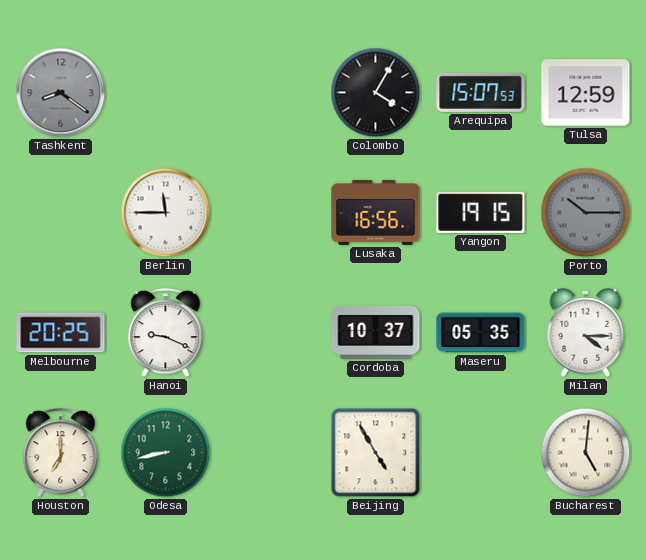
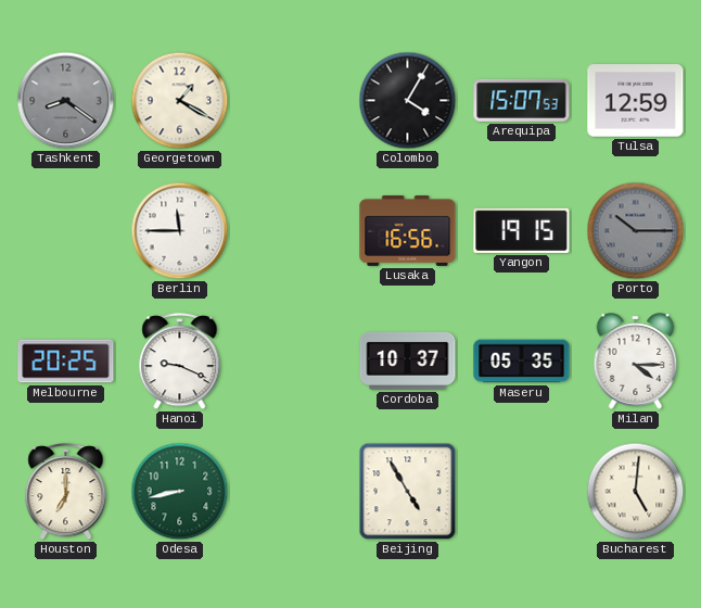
Georgetown: none -> 1:20 (180, 101)
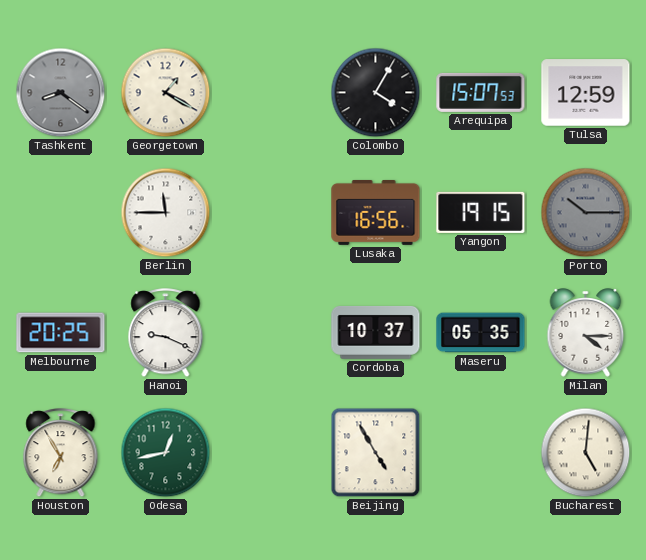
Houston: 7:00 -> 6:55 (61, 453)
Odesa: 8:43 -> 12:43 (166, 453)
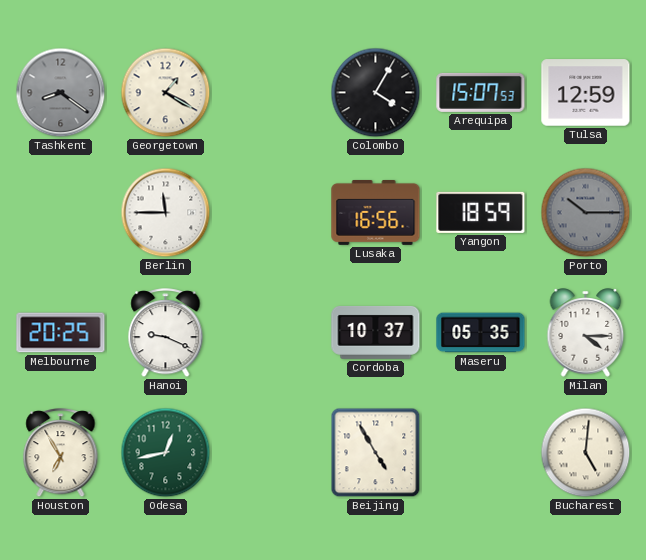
Yangon: 19:15 -> 18:59 (481, 212)
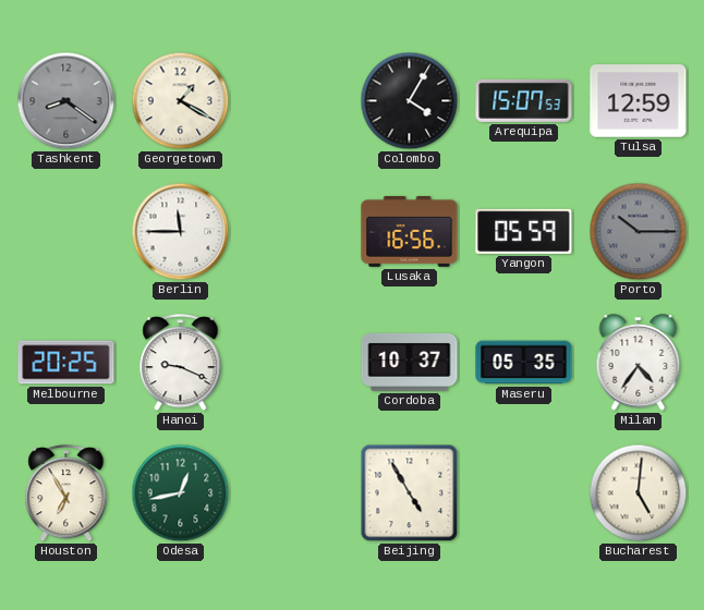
Yangon: 18:59 -> 05:59 (524, 231)
Milan: 4:15 -> 4:36 (639, 363)
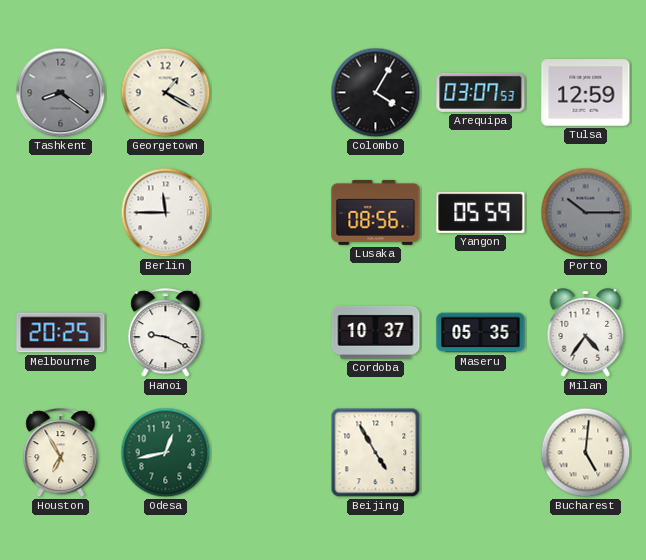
Arequipa: 15:07 -> 03:07 (481, 92)
Lusaka: 16:56 -> 08:56 (376, 212)
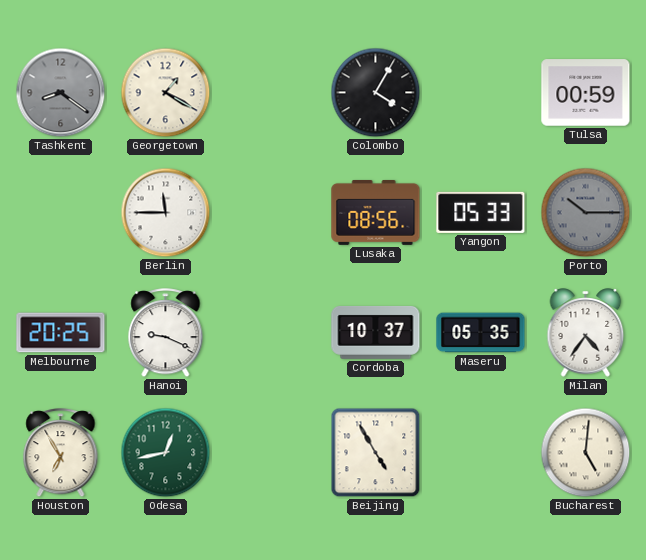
Arequipa: 03:07 -> none (481, 92)
Tulsa: 12:59 -> 00:59 (586, 93)
Yangon: 05:59 -> 05:33 (481, 212)
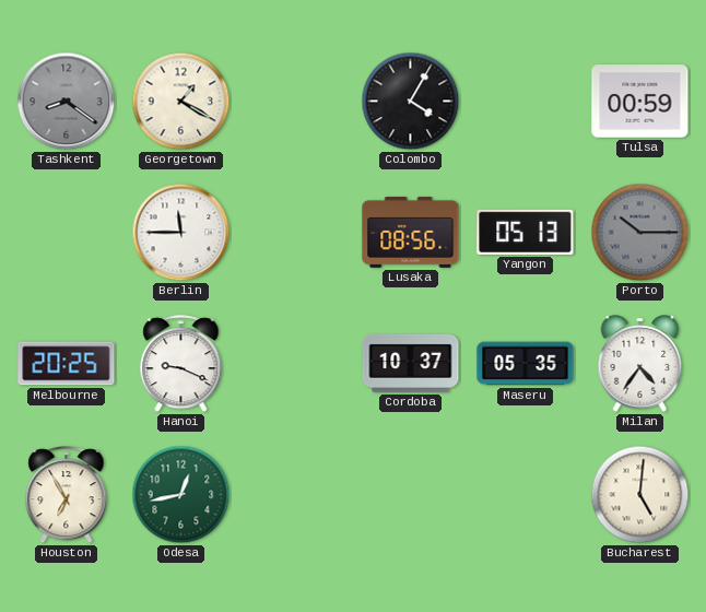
Yangon: 05:33 -> 05:13 (526, 232)
Beijing: 4:55 -> none (376, 453)
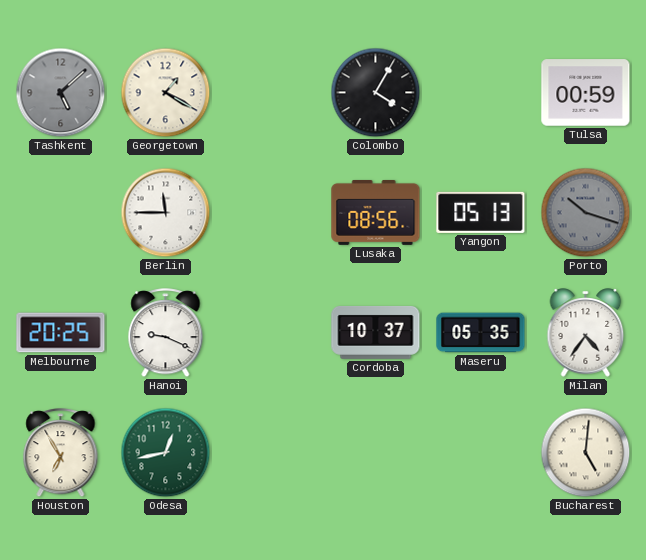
Tashkent: 8:21 -> 5:08 (61, 93)
Porto: 10:15 -> 10:18 (586, 213)
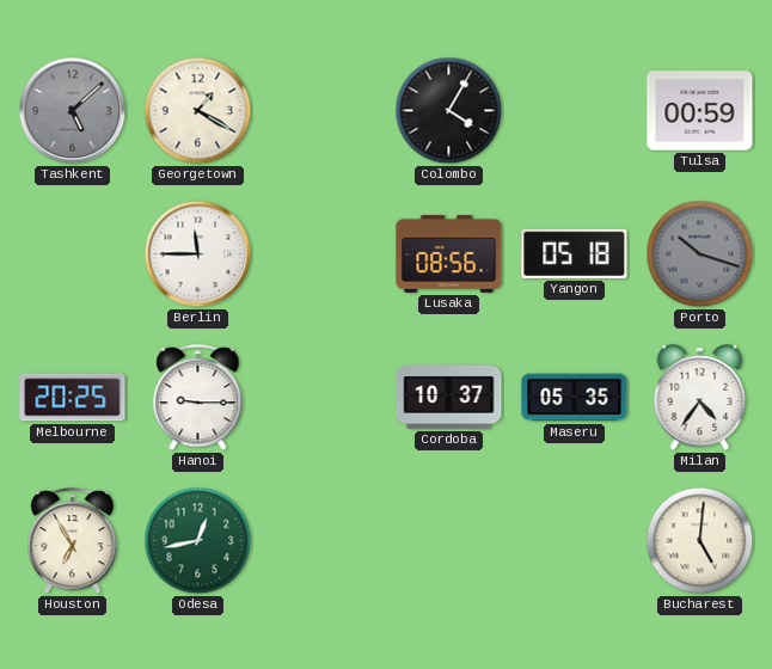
Yangon: 05:13 -> 05:18 (575, 253)
Hanoi: 9:19 -> 9:15 (198, 398)
